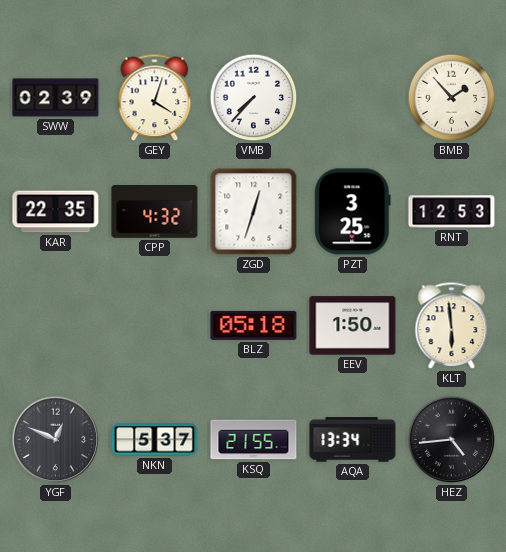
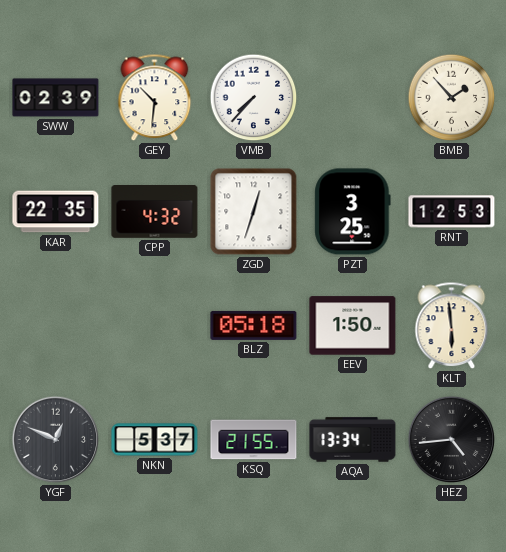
GEY: 4:03 -> 10:31 (155, 98)
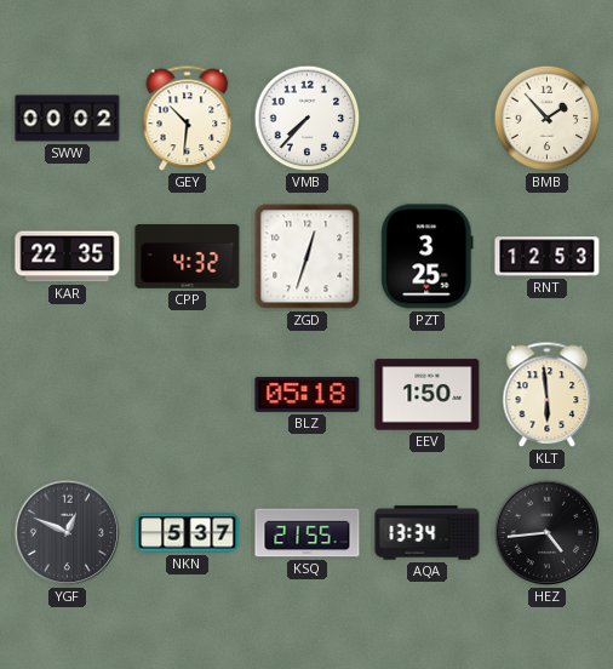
SWW: 02:39 -> 00:02 (68, 119)
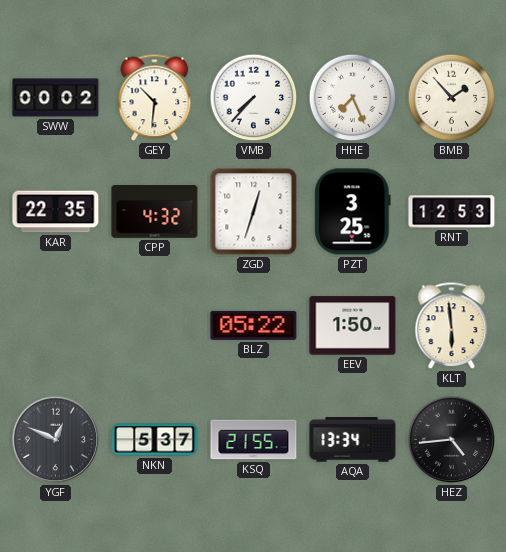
HHE: none -> 7:26 (353, 98)
BLZ: 05:18 -> 05:22 (254, 325)
